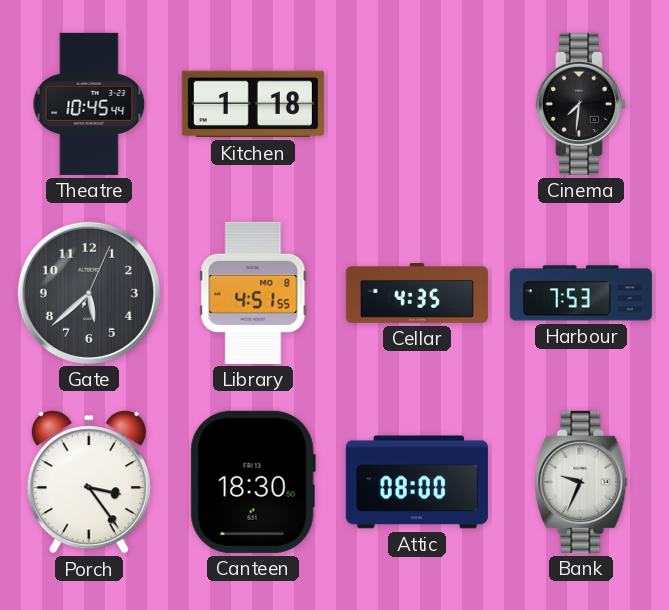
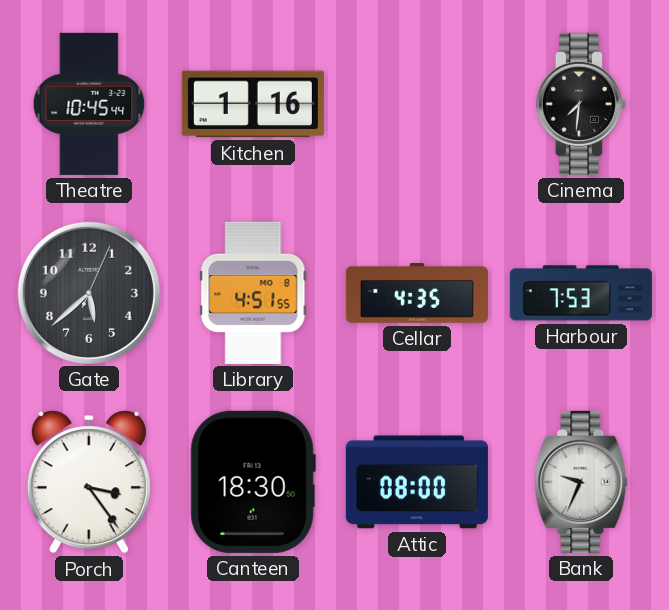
Kitchen: 1:18 -> 1:16 (253, 104)
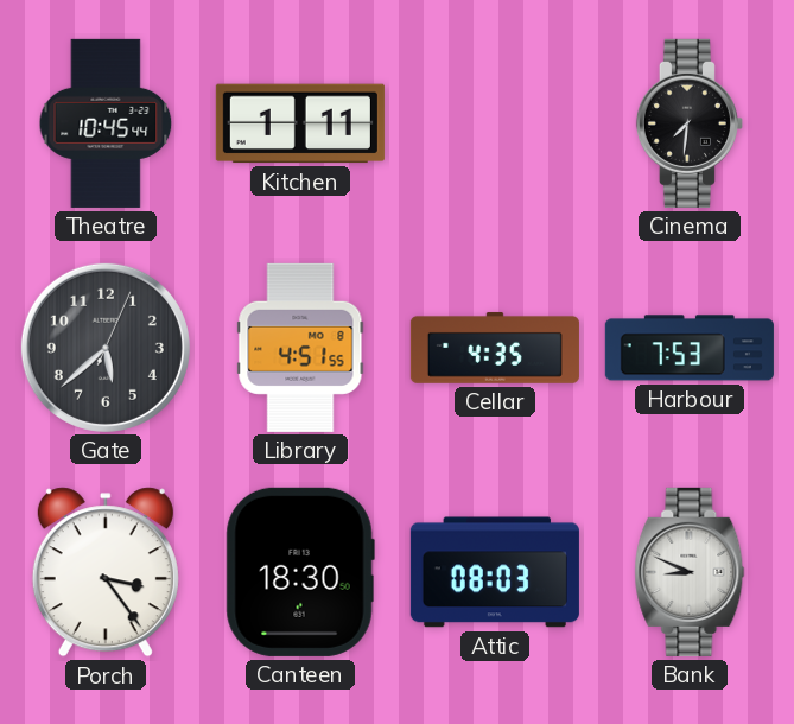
Kitchen: 1:16 -> 1:11 (300, 123)
Attic: 08:00 -> 08:03 (495, 572)
Bank: 9:34 -> 8:49 (690, 572)
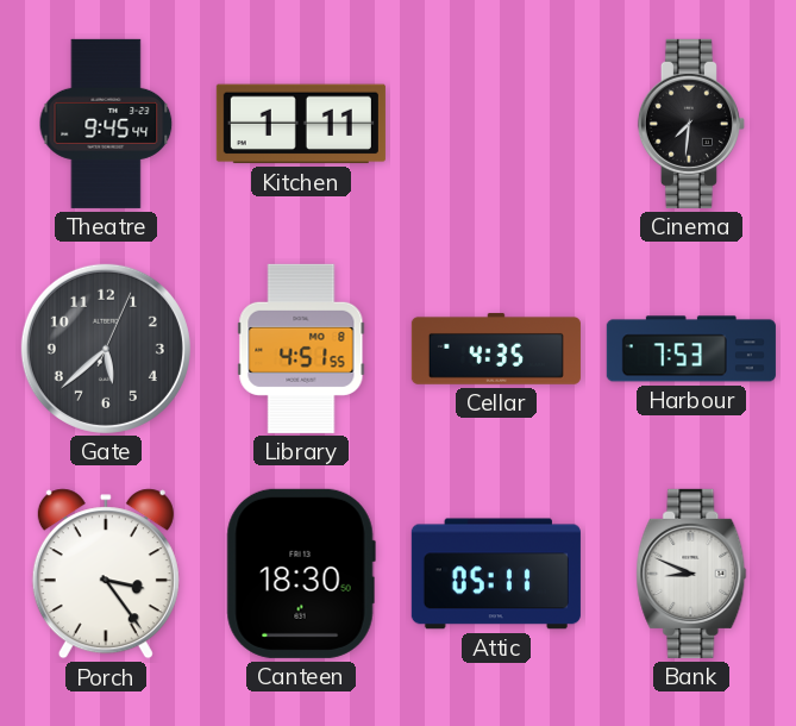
Theatre: 10:45 -> 9:45 (106, 124)
Attic: 08:03 -> 05:11 (496, 574)
